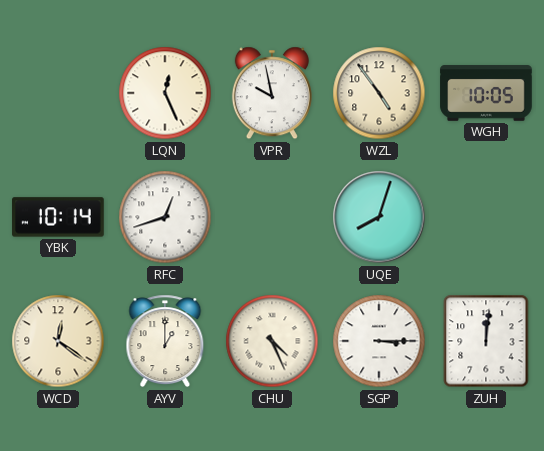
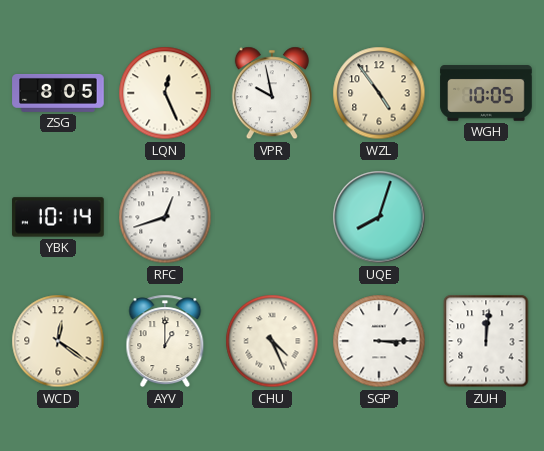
ZSG: none -> 8:05 (58, 93)
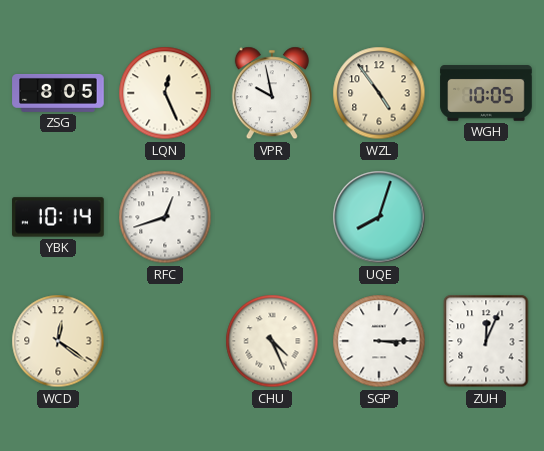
AYV: 1:00 -> none (165, 341)
ZUH: 12:01 -> 12:04 (486, 341)
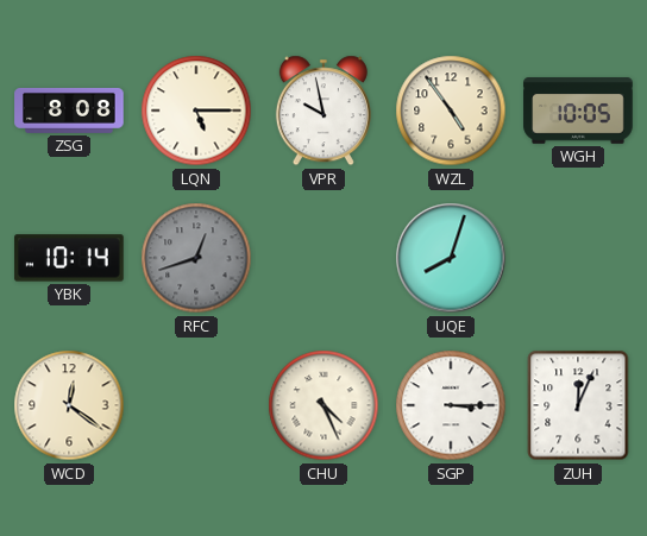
ZSG: 8:05 -> 8:08 (69, 111)
LQN: 12:26 -> 5:15 (196, 111)
RFC dial: white -> grey (196, 258)
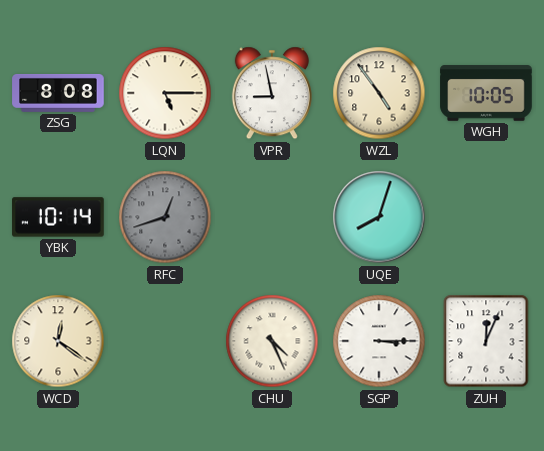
VPR: 9:58 -> 8:58 (272, 93)
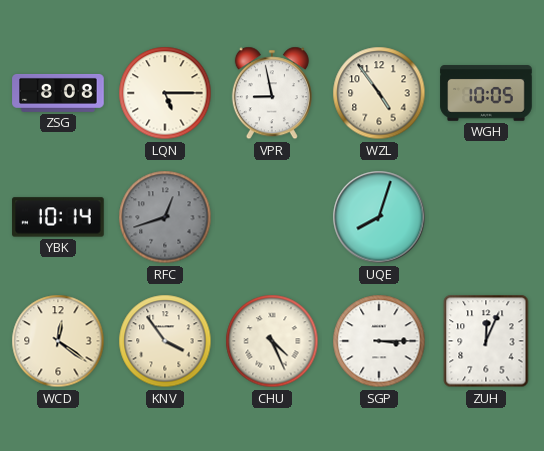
KNV: none -> 3:54 (165, 341)
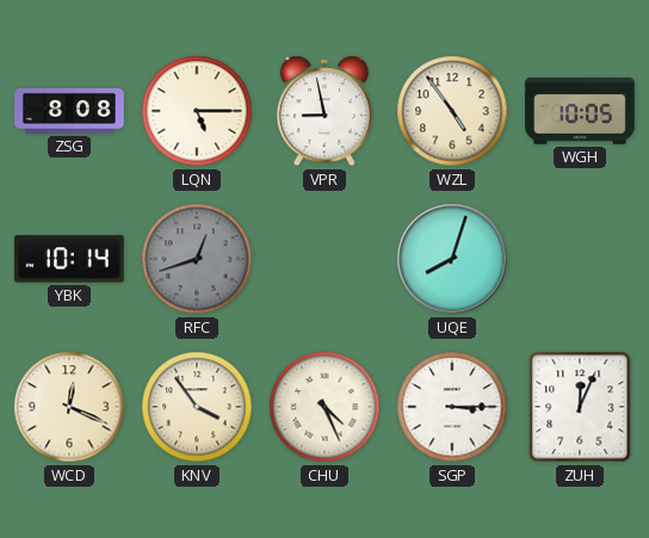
WCD: 12:21 -> 12:19 (69, 407)
